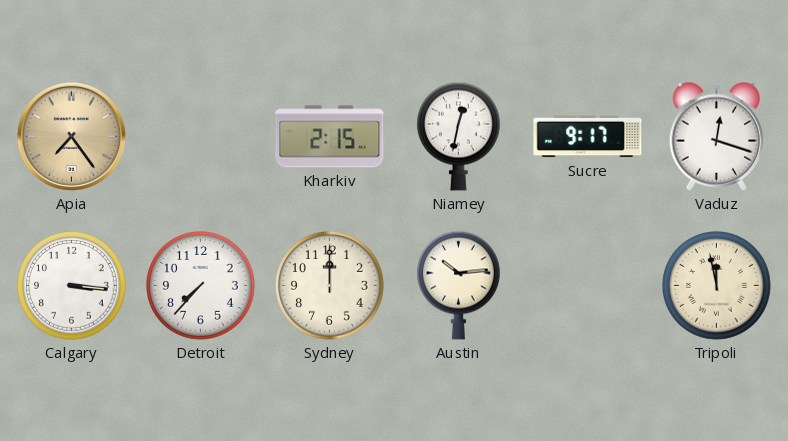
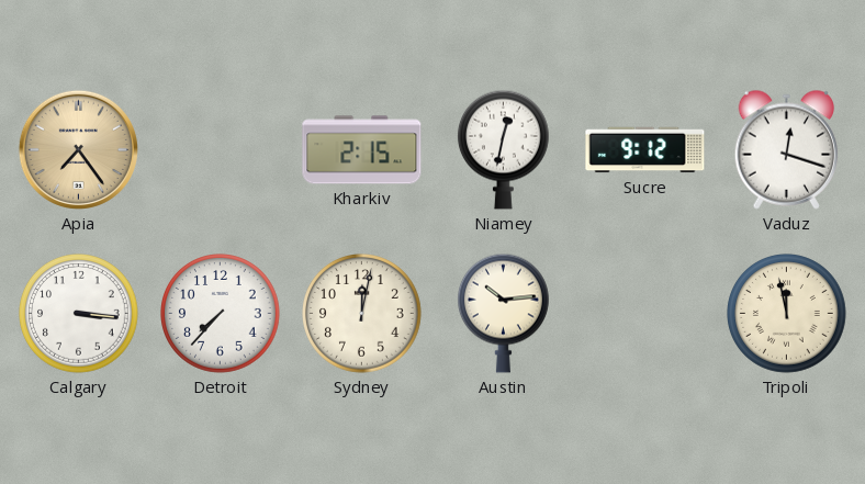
Sucre: 9:17 -> 9:12 (645, 150)
Sydney: 12:00 -> 12:02 (362, 314)
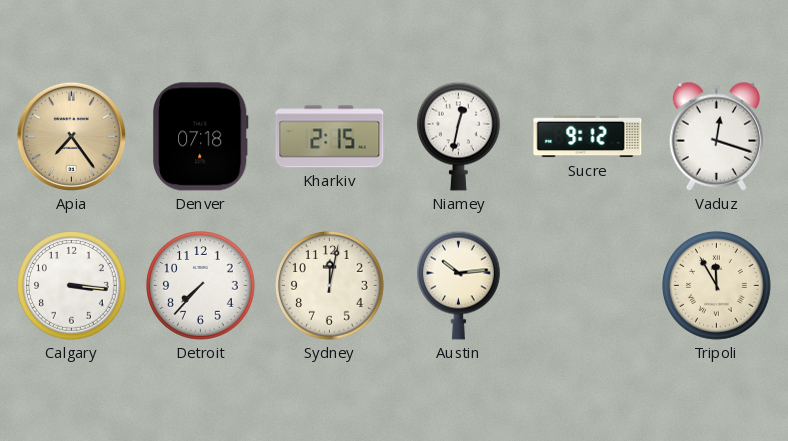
Denver: none -> 07:18 (201, 137)
Tripoli: 11:58 -> 11:55 (717, 286)
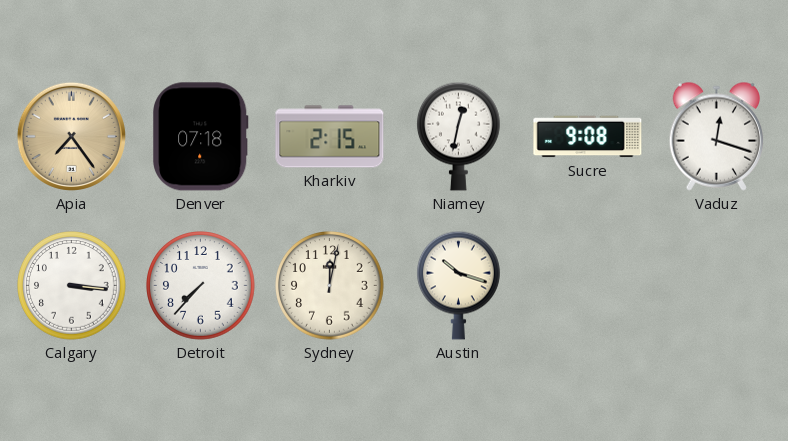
Sucre: 9:12 -> 9:08 (588, 137)
Austin: 10:14 -> 10:18 (458, 285)
Tripoli: 11:55 -> none (717, 286)
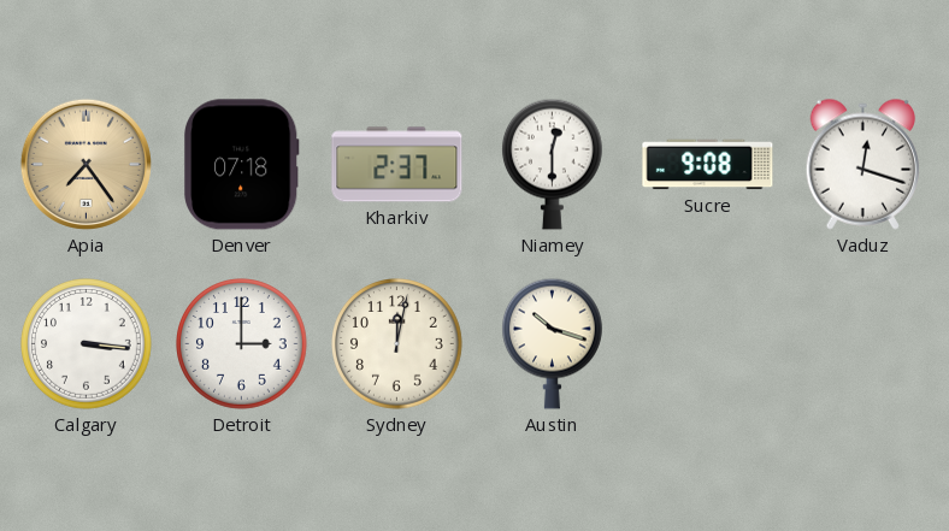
Kharkiv: 2:15 -> 2:37 (397, 165)
Niamey: 12:32 -> 12:30 (552, 164)
Detroit: 7:37 -> 3:00 (242, 344)
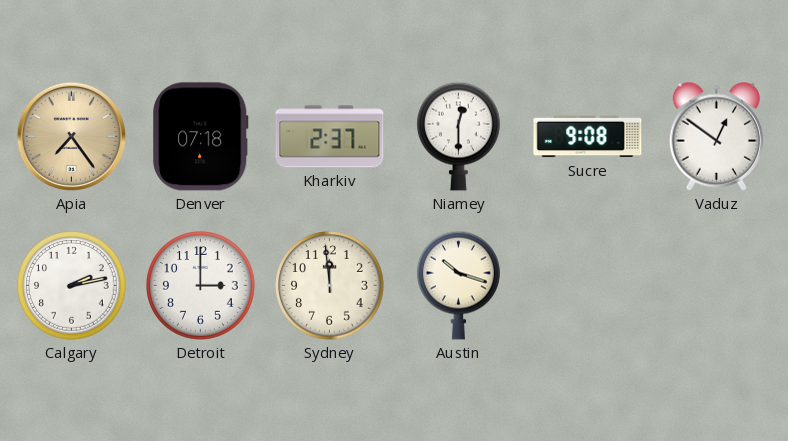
Vaduz: 12:18 -> 12:51 (717, 136)
Calgary: 3:16 -> 2:13 (72, 286)
Sydney: 12:02 -> 11:59 (330, 286)
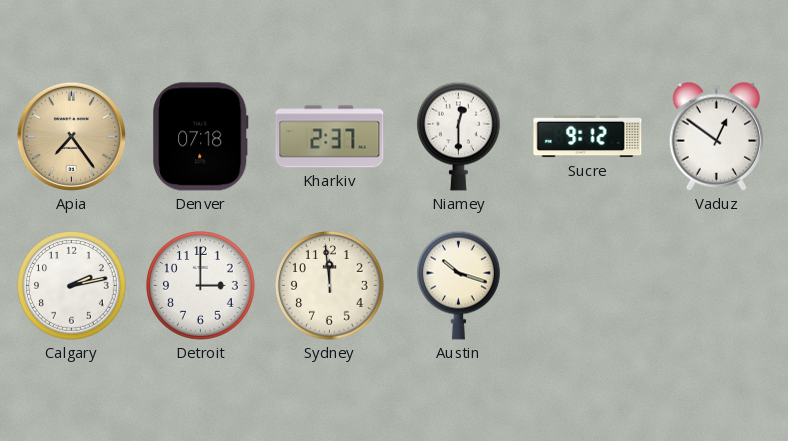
Sucre: 9:08 -> 9:12 (588, 137)
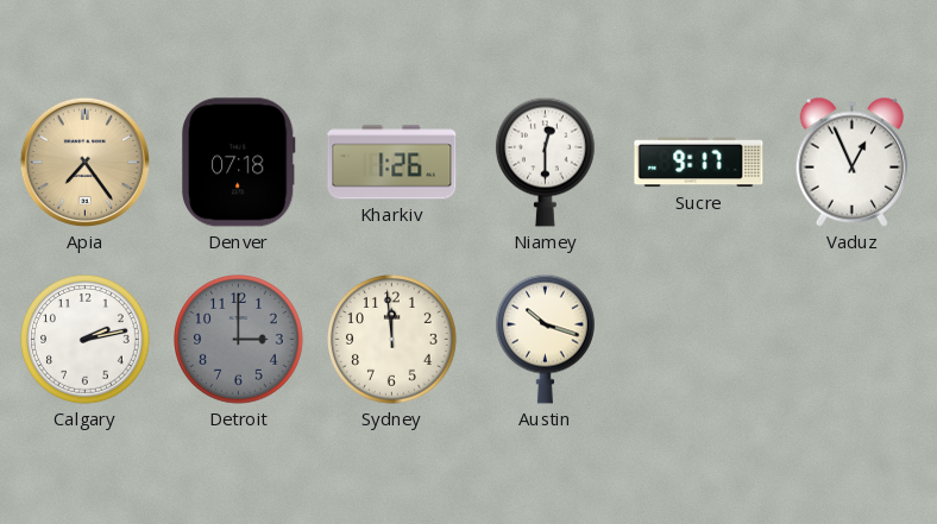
Kharkiv: 2:37 -> 1:26 (392, 163)
Sucre: 9:12 -> 9:17 (699, 163)
Vaduz: 12:51 -> 12:56 (853, 162)
Detroit dial: white -> grey (239, 340)
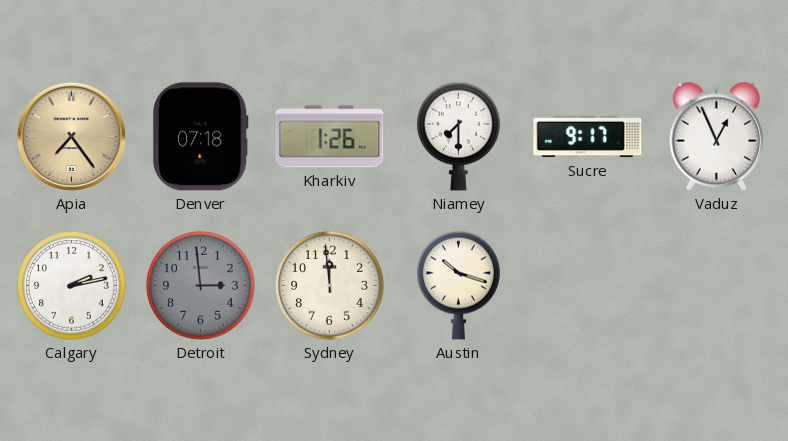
Niamey: 12:30 -> 7:30 (458, 136)
Detroit: 3:00 -> 2:59 (201, 286)
